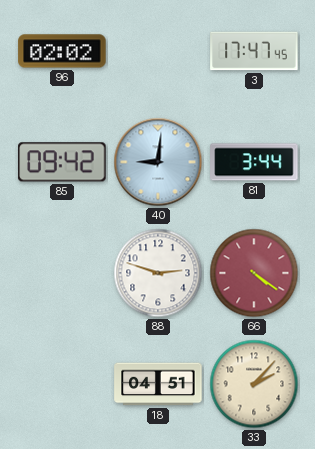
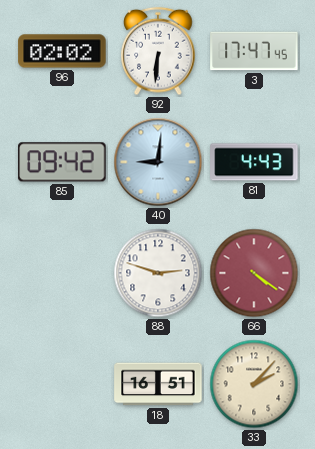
92: none -> 6:31 (158, 51)
81: 3:44 -> 4:43 (254, 162)
18: 04:51 -> 16:51 (158, 384)
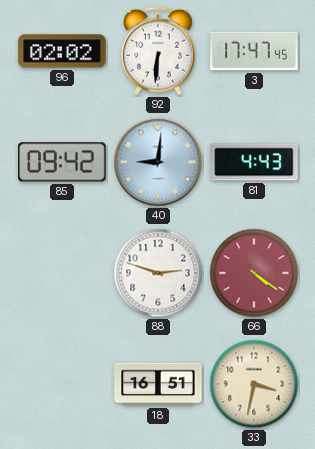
33: 2:07 -> 3:32 (254, 384)
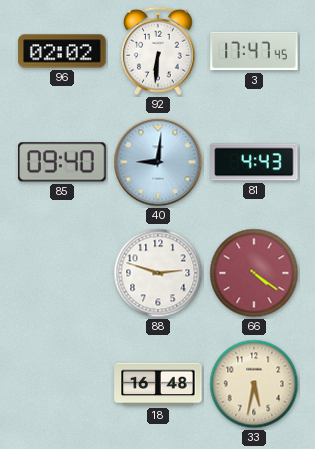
85: 09:42 -> 09:40 (62, 162)
18: 16:51 -> 16:48 (158, 384)
33: 3:32 -> 5:32 (254, 384)
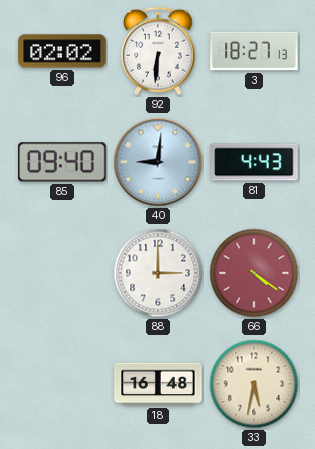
3: 17:47 -> 18:27 (254, 51)
88: 2:48 -> 3:00 (158, 273)
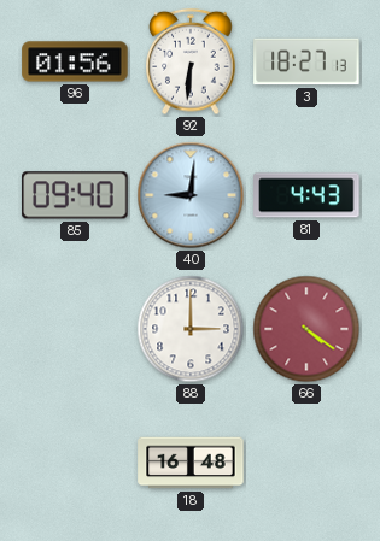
96: 02:02 -> 01:56 (75, 61)
33: 5:32 -> none (254, 384)
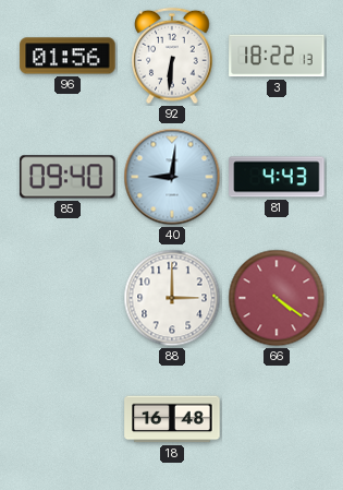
3: 18:27 -> 18:22 (277, 56)
